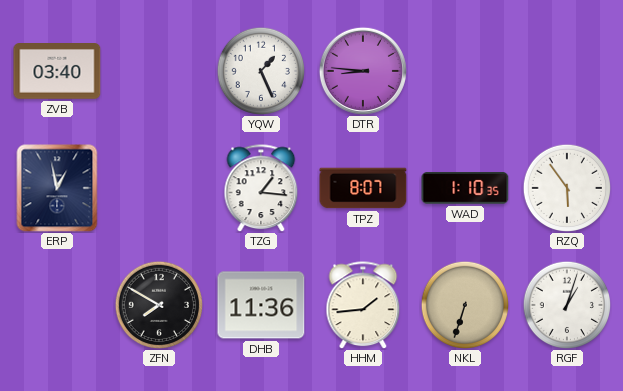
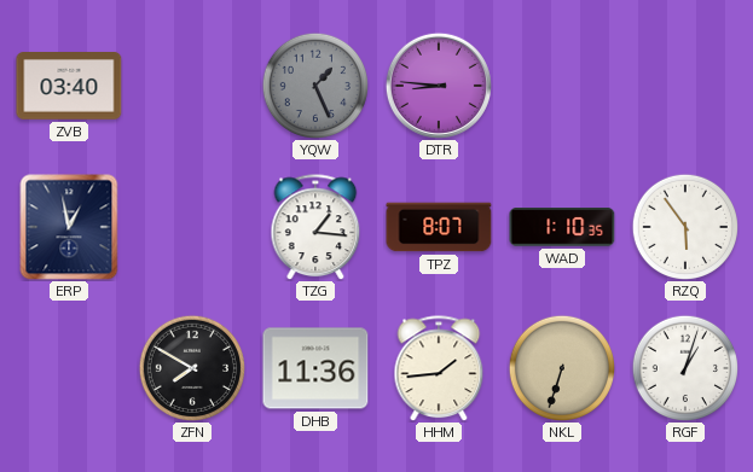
YQW dial: white -> grey (314, 85)
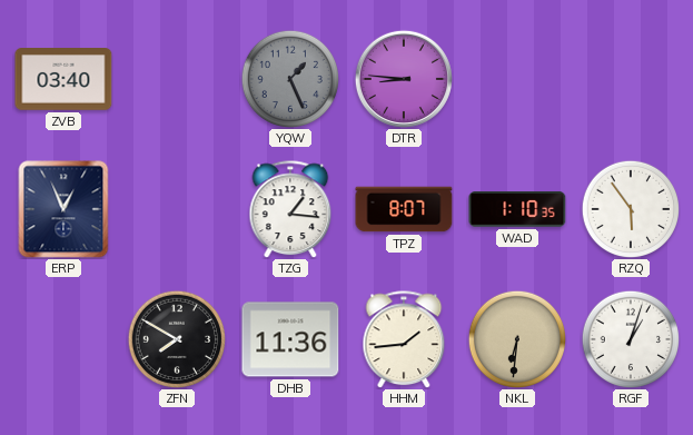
ERP: 12:58 -> 12:56 (63, 209)
NKL: 6:33 -> 6:31 (516, 338)
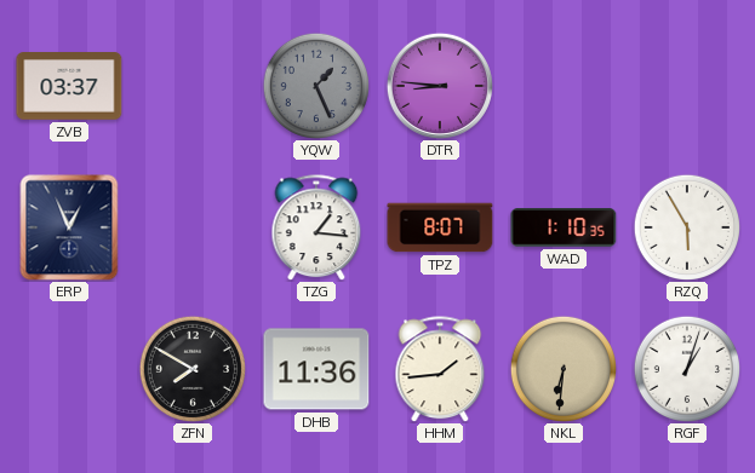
ZVB: 03:40 -> 03:37 (69, 87)
RZQ: 5:54 -> 5:55 (686, 226)
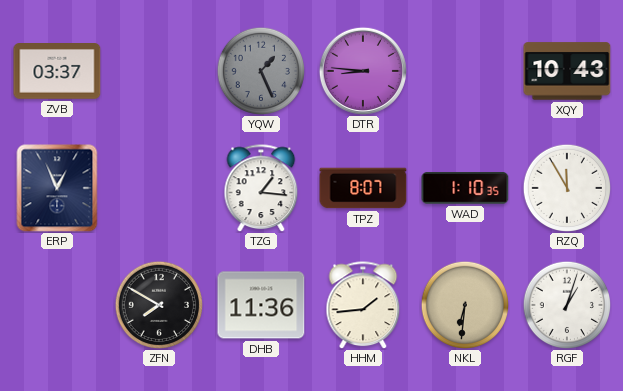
XQY: none -> 10:43 (567, 71)
RZQ: 5:55 -> 11:55 (566, 187)
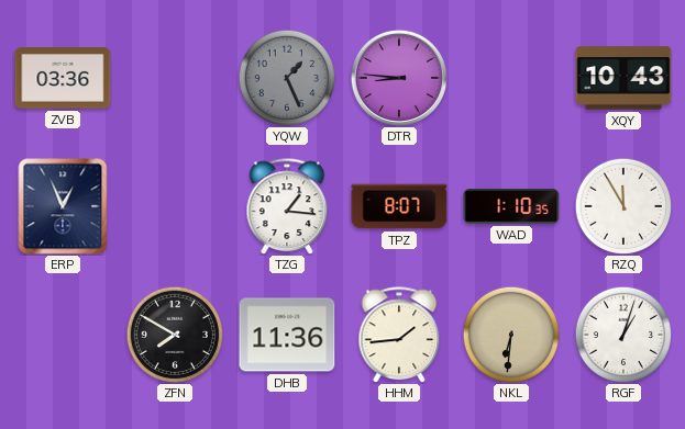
ZVB: 03:37 -> 03:36 (63, 79)
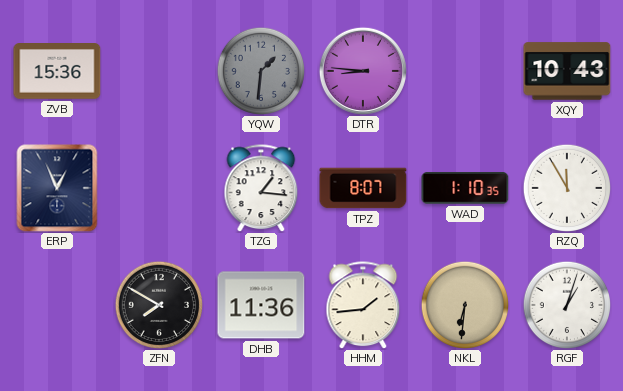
ZVB: 03:36 -> 15:36 (57, 72)
YQW: 1:26 -> 1:31 (260, 70)
